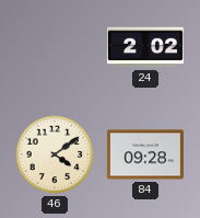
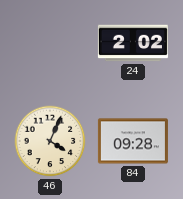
46: 4:09 -> 4:04 (50, 141)
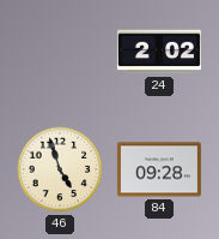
46: 4:04 -> 4:57 (60, 169)
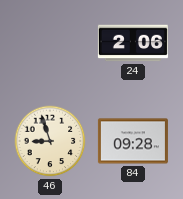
24: 2:02 -> 2:06 (133, 43)
46: 4:57 -> 8:57 (50, 141)
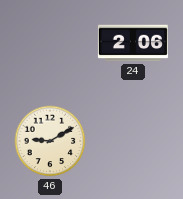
46: 8:57 -> 9:10 (50, 141)
84: 09:28 -> none (133, 141)
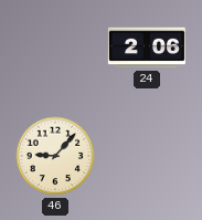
46: 9:10 -> 9:07 (55, 156)
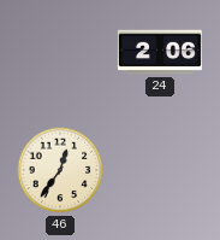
46: 9:07 -> 12:36 (60, 170)
